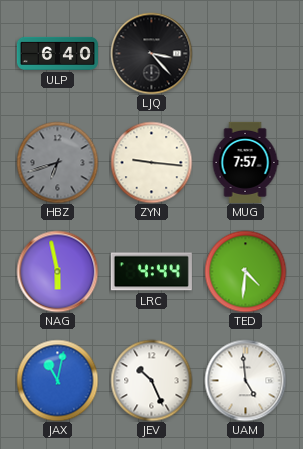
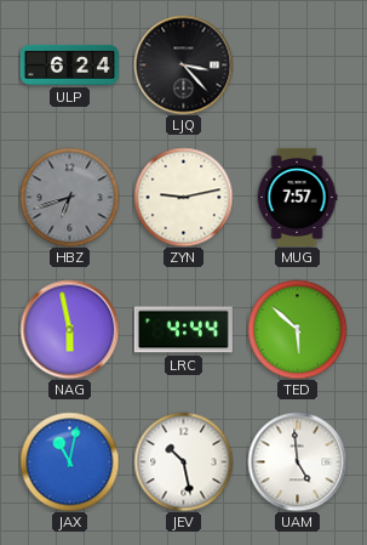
ULP: 6:40 -> 6:24 (69, 64)
ZYN: 9:16 -> 9:13 (183, 197)
TED: 4:31 -> 5:52 (297, 329)
JEV: 10:26 -> 10:28 (183, 461)
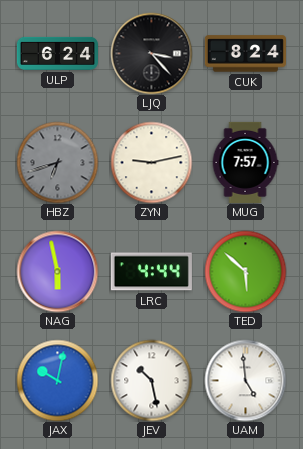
CUK: none -> 8:24 (245, 54)
JAX: 11:02 -> 10:02 (57, 380)
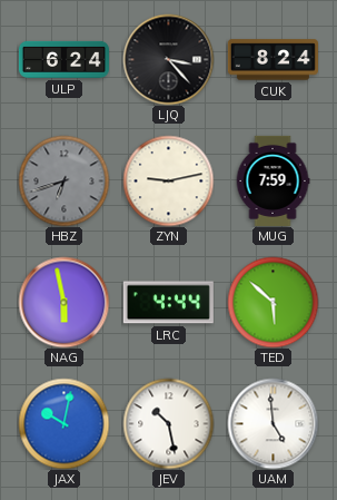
MUG: 7:57 -> 7:59 (272, 180)
